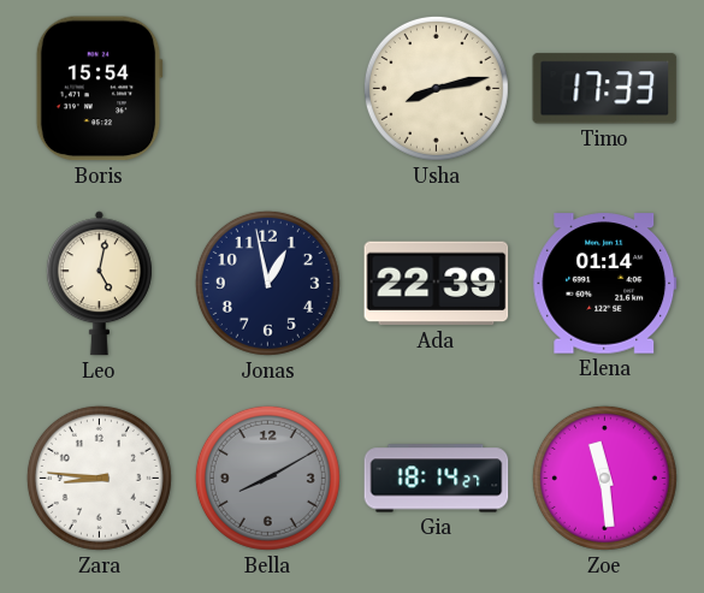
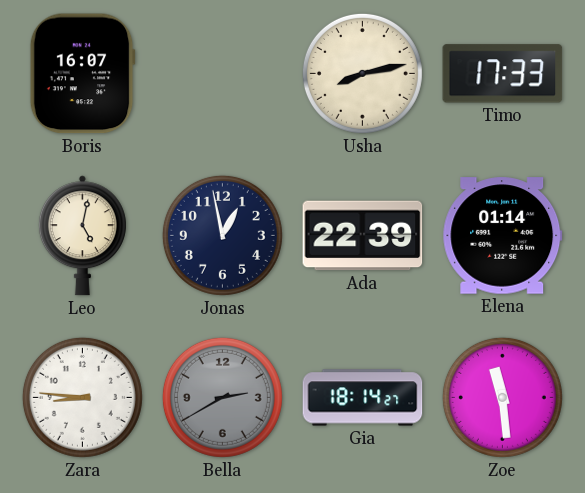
Boris: 15:54 -> 16:07 (82, 74)
Bella: 8:10 -> 2:40 (222, 397)
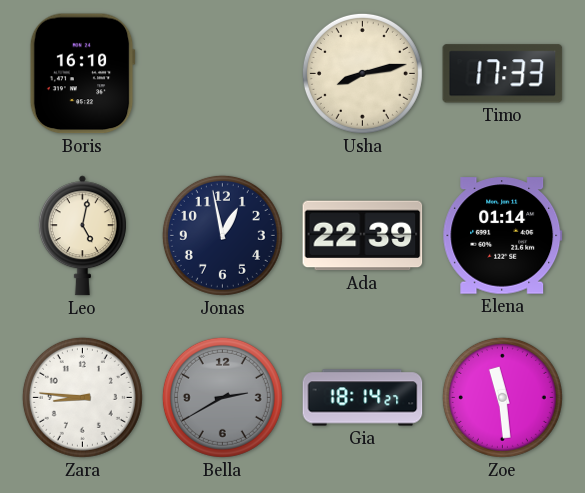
Boris: 16:07 -> 16:10 (82, 74)
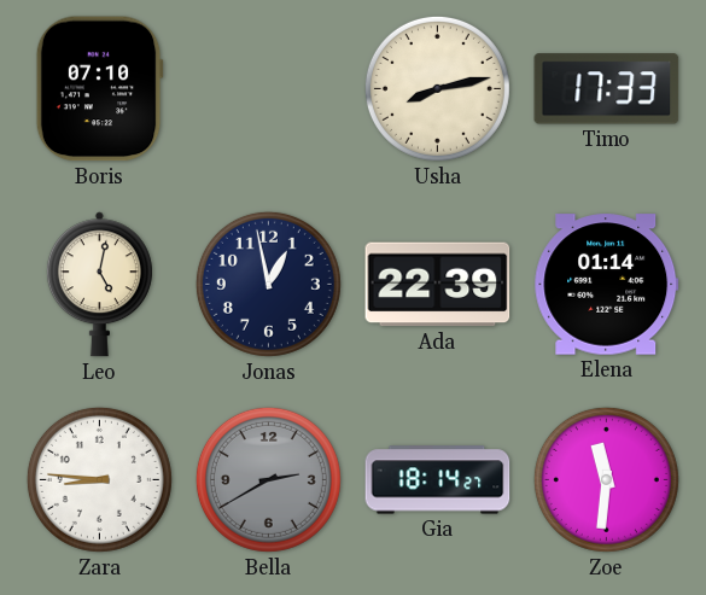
Boris: 16:10 -> 07:10 (99, 89)
Zoe: 11:29 -> 11:31 (606, 479)
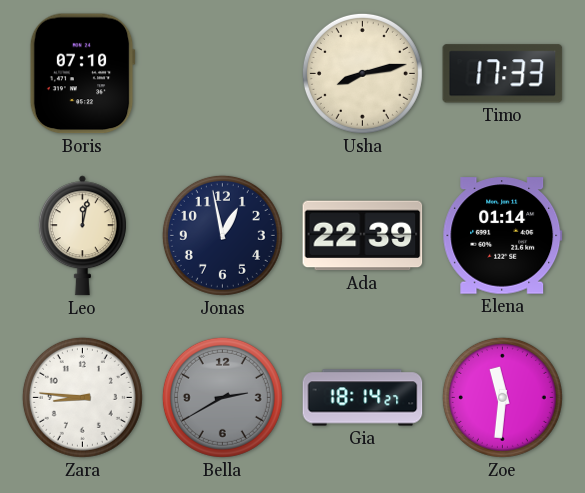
Leo: 5:02 -> 12:02 (82, 236)
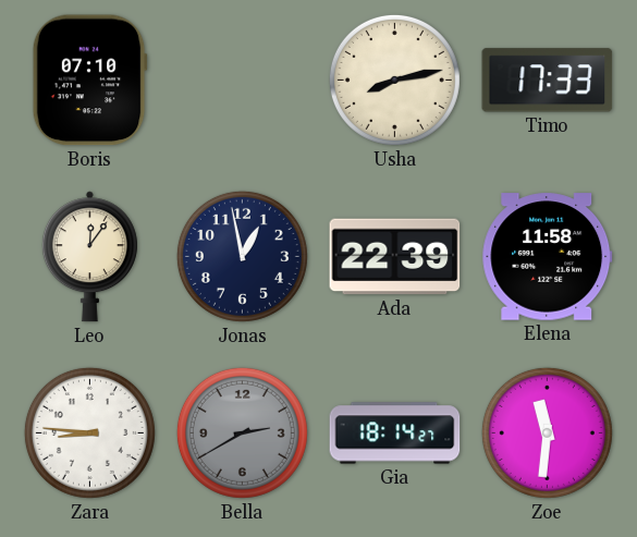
Leo: 12:02 -> 12:06 (89, 257)
Elena: 01:14 -> 11:58 (548, 257)
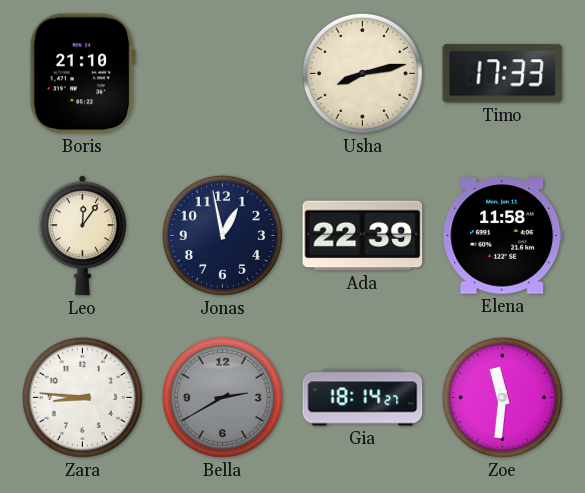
Boris: 07:10 -> 21:10 (82, 74)
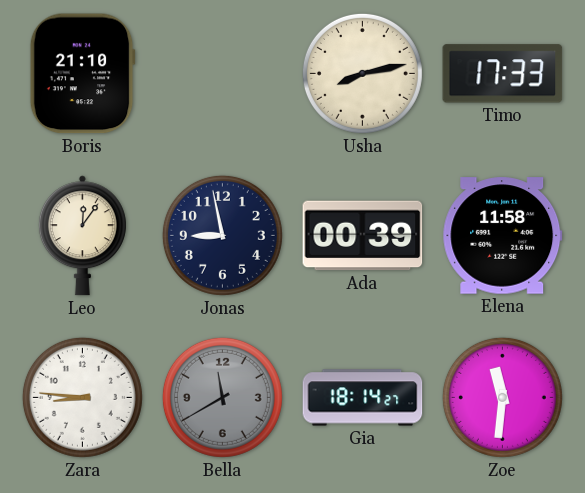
Jonas: 12:58 -> 8:58 (222, 235)
Ada: 22:39 -> 00:39 (363, 236)
Bella: 2:40 -> 11:40 (222, 397)
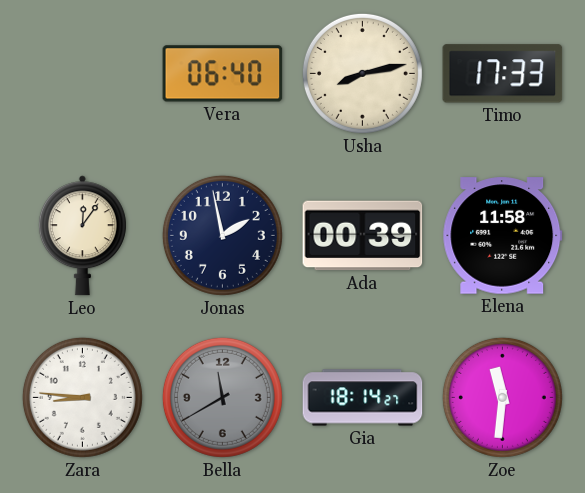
Boris: 21:10 -> none (82, 74)
Vera: none -> 06:40 (223, 74)
Jonas: 8:58 -> 1:58 (222, 235)
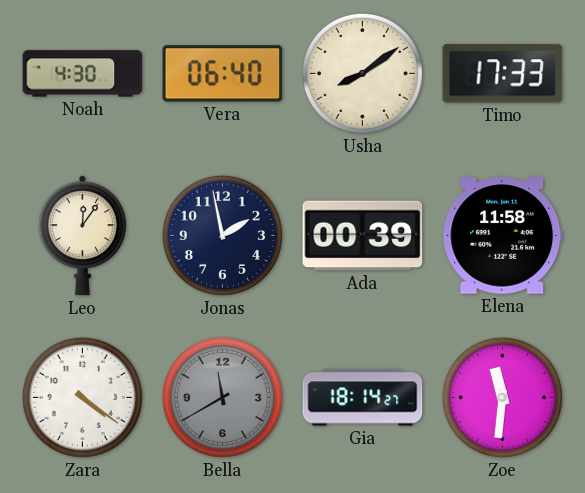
Noah: none -> 4:30 (83, 74)
Usha: 8:13 -> 8:09 (362, 73)
Zara: 8:46 -> 4:21 (82, 397)
